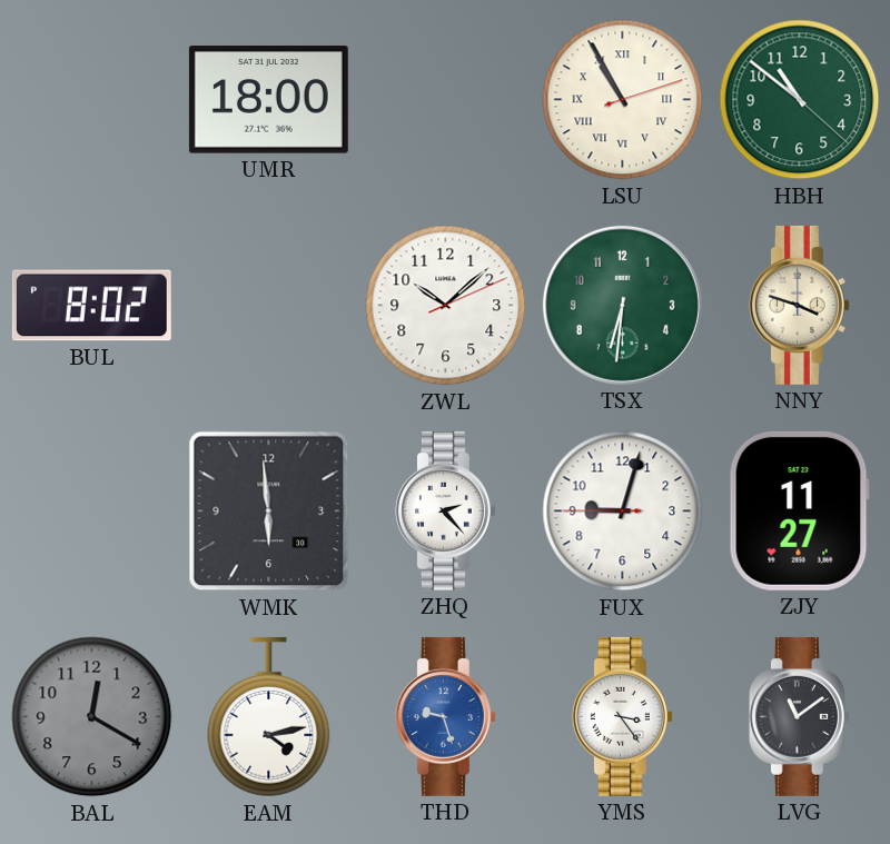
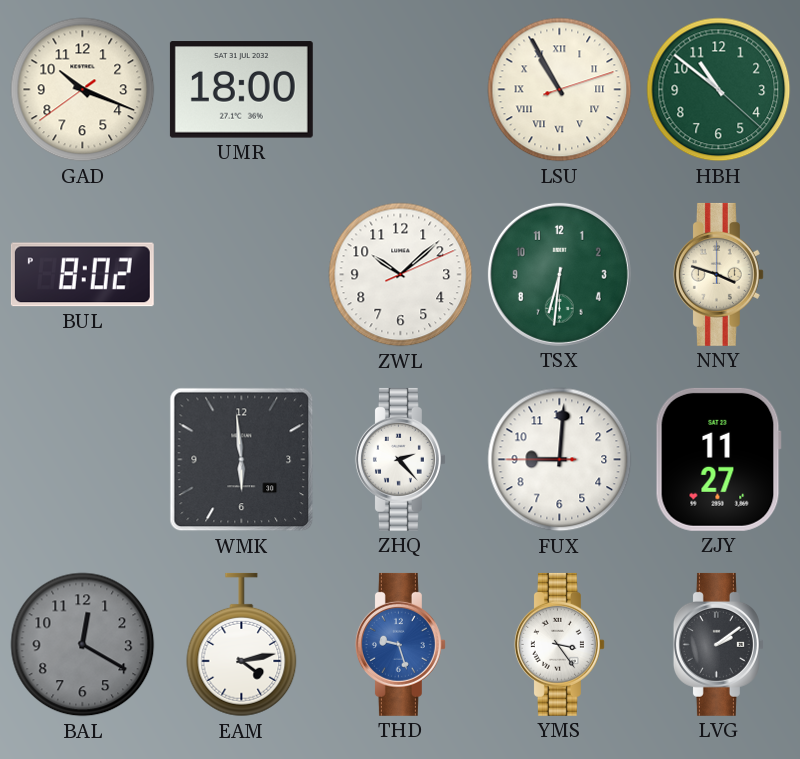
GAD: none -> 10:18 (83, 90)
FUX: 9:02 -> 9:00 (560, 460)
LVG: 11:09 -> 2:09 (718, 644)
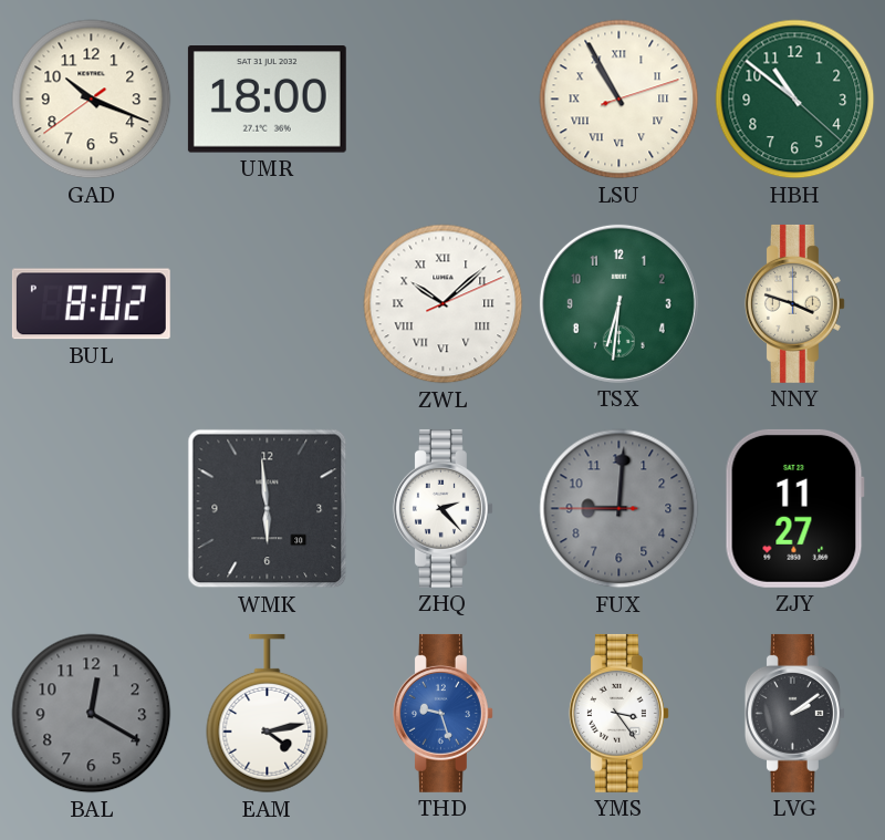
ZWL numerals: Arabic -> Roman (444, 304)
FUX dial: white -> grey (619, 509)
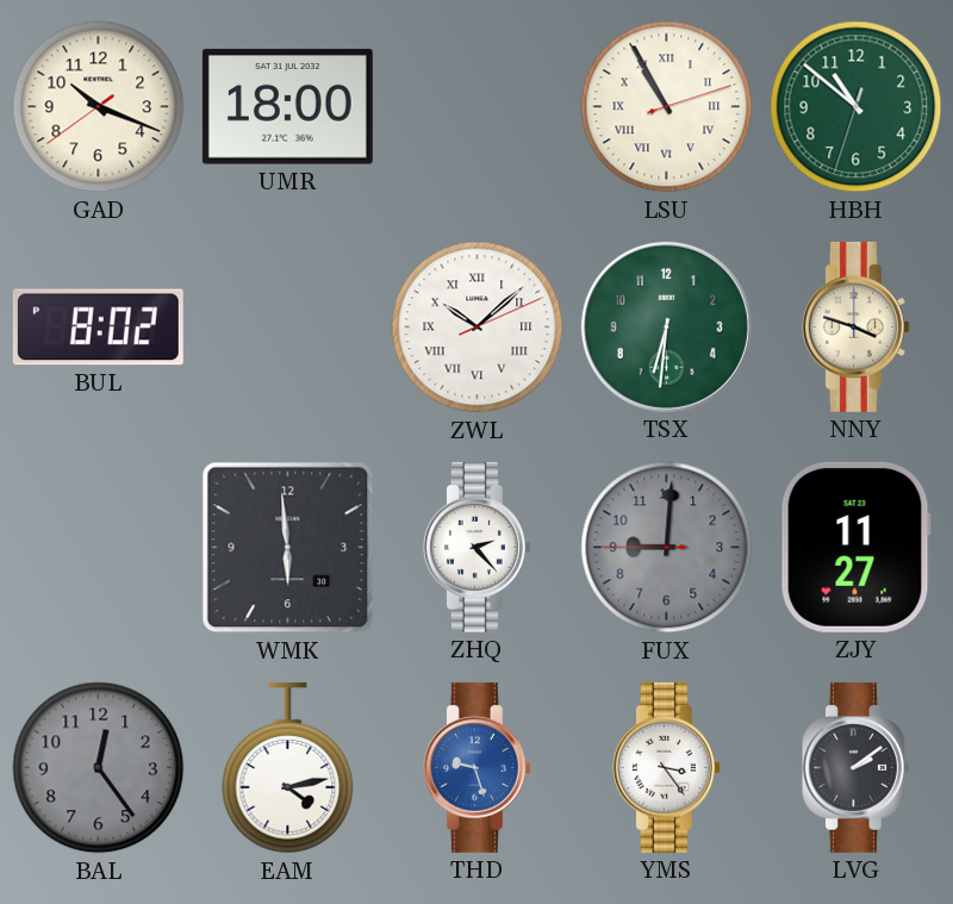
HBH: 10:51:22 -> 10:51:33 (857, 107)
BAL: 12:20 -> 12:24 (99, 768)
